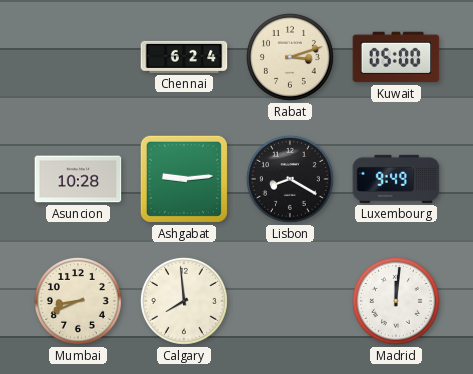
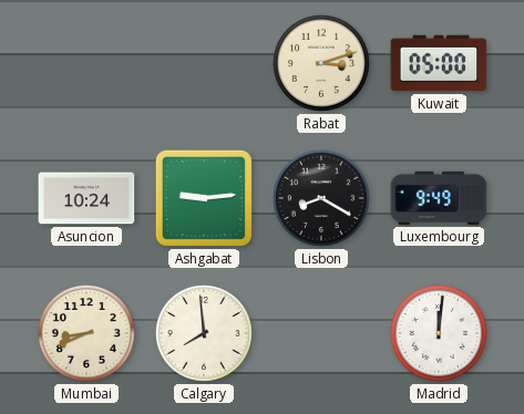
Chennai: 6:24 -> none (184, 57)
Asuncion: 10:28 -> 10:24 (86, 198)
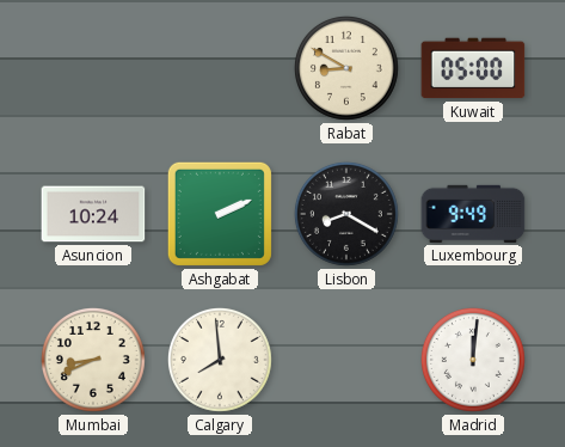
Rabat: 3:12 -> 8:50 (346, 68)
Ashgabat: 9:14 -> 2:11 (220, 214)
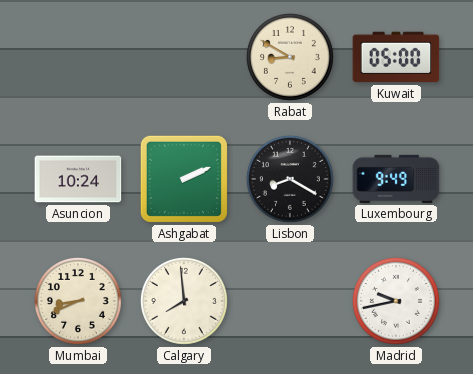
Madrid: 12:01 -> 9:43 (396, 301)
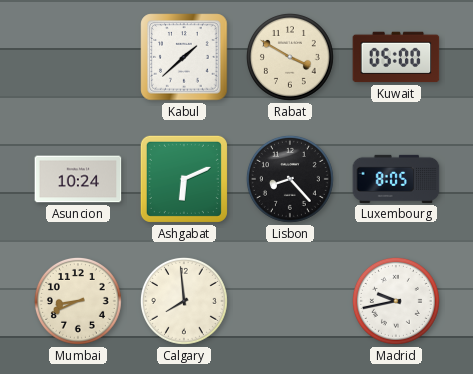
Kabul: none -> 1:38 (184, 57)
Rabat: 8:50 -> 3:50 (290, 57)
Ashgabat: 2:11 -> 6:11 (184, 179)
Lisbon: 8:20 -> 8:23 (290, 179)
Luxembourg: 9:49 -> 8:05 (396, 179)
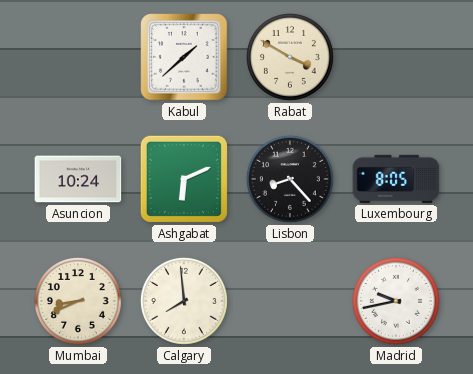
Kuwait: 05:00 -> none (396, 57)
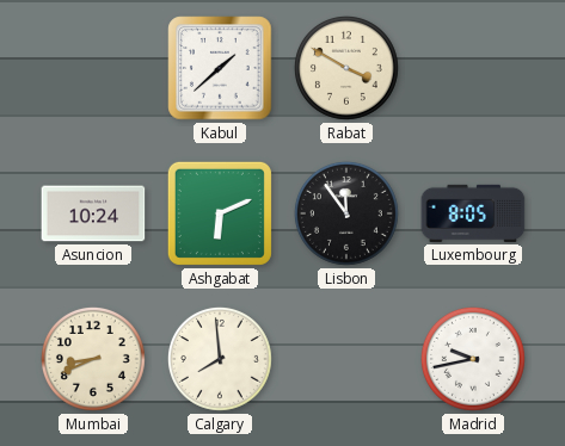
Lisbon: 8:23 -> 11:54 (346, 213)
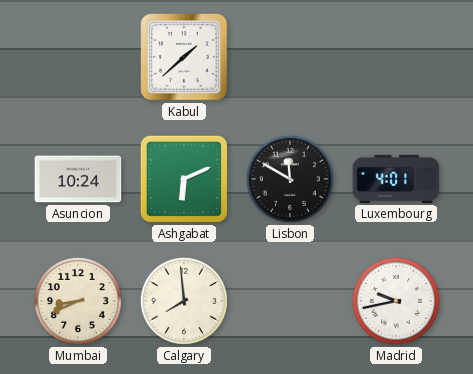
Rabat: 3:50 -> none (346, 68)
Lisbon: 11:54 -> 11:50 (290, 179)
Luxembourg: 8:05 -> 4:01 (396, 179)
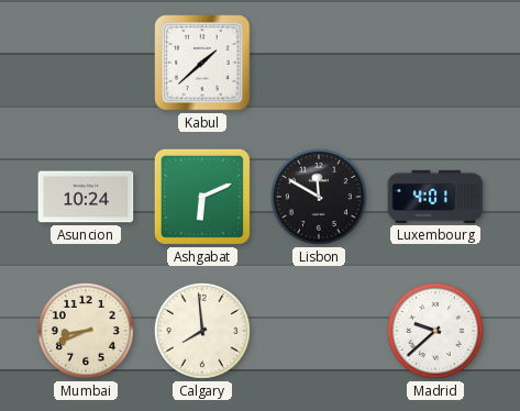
Madrid: 9:43 -> 9:38 (435, 331)
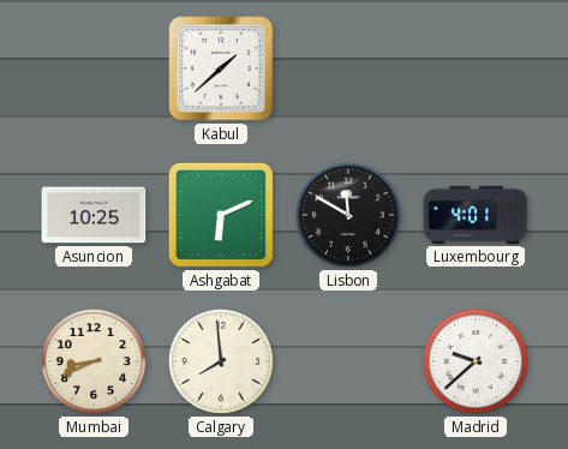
Asuncion: 10:24 -> 10:25 (94, 215)
